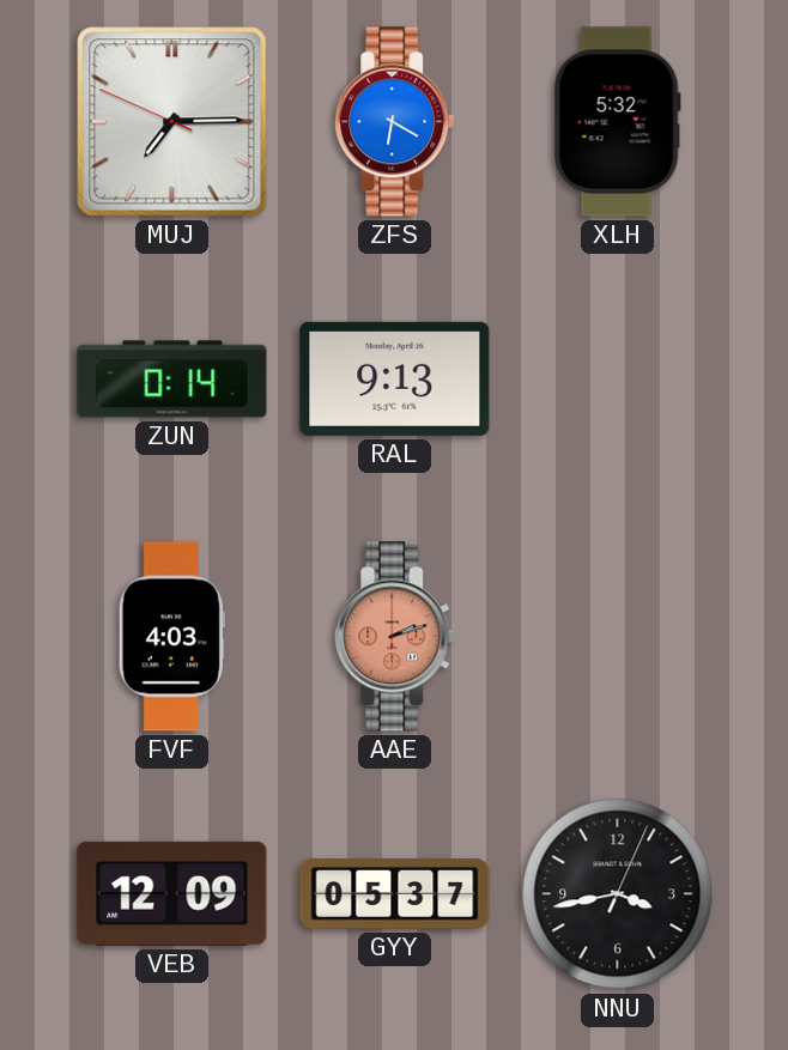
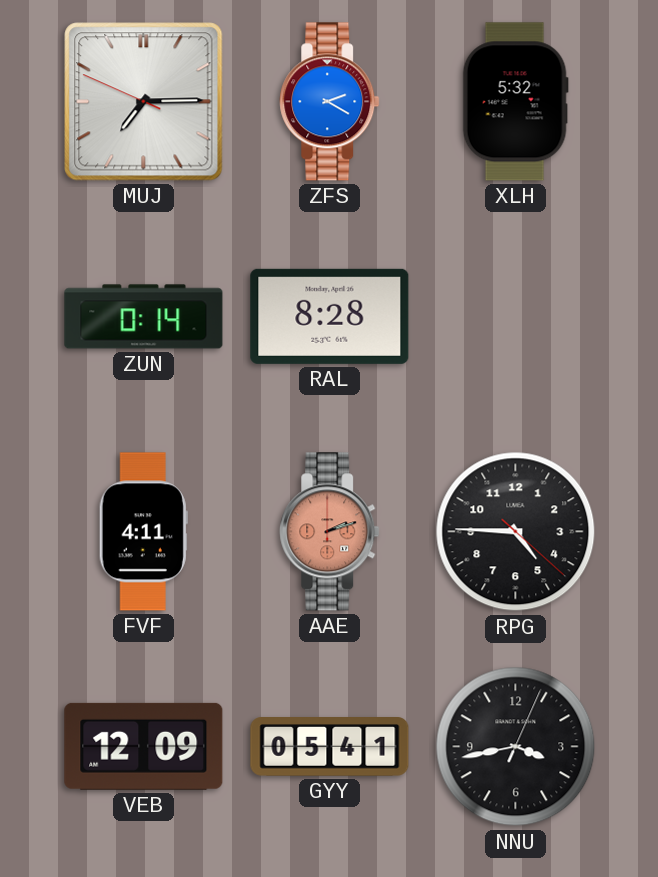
ZFS: 6:20 -> 2:20 (330, 102)
RAL: 9:13 -> 8:28 (330, 316)
FVF: 4:03 -> 4:11 (143, 532)
RPG: none -> 4:45 (516, 532)
GYY: 05:37 -> 05:41 (330, 747)
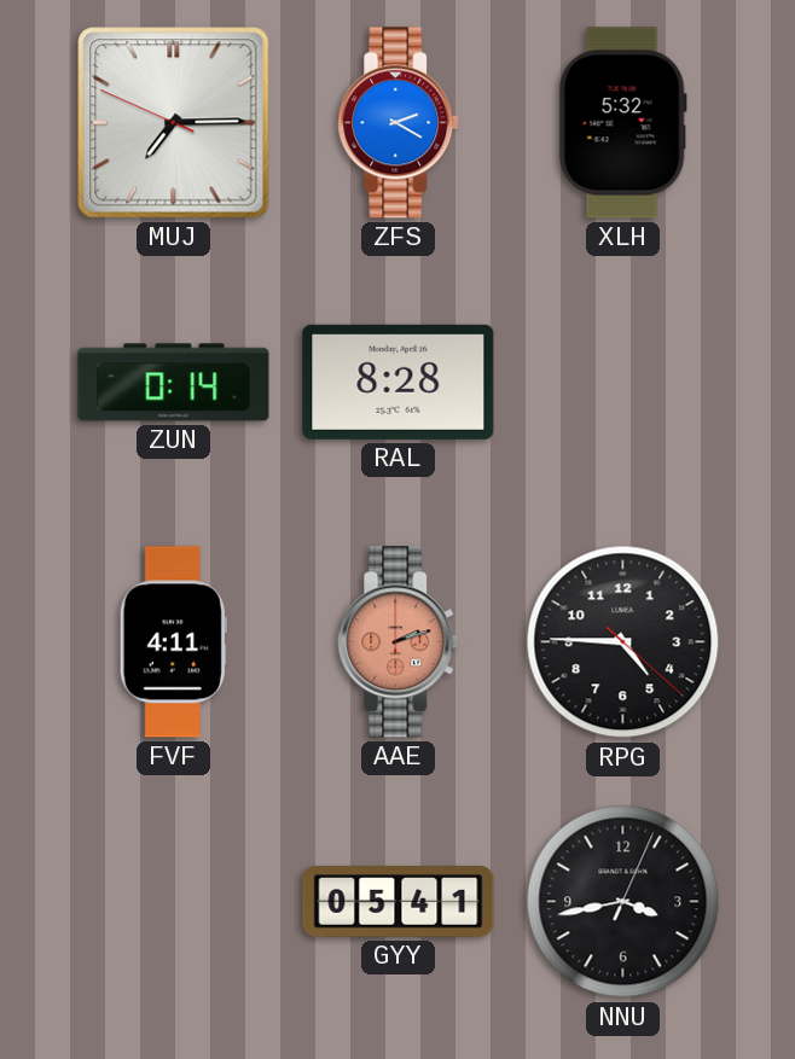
VEB: 12:09 -> none (144, 746)
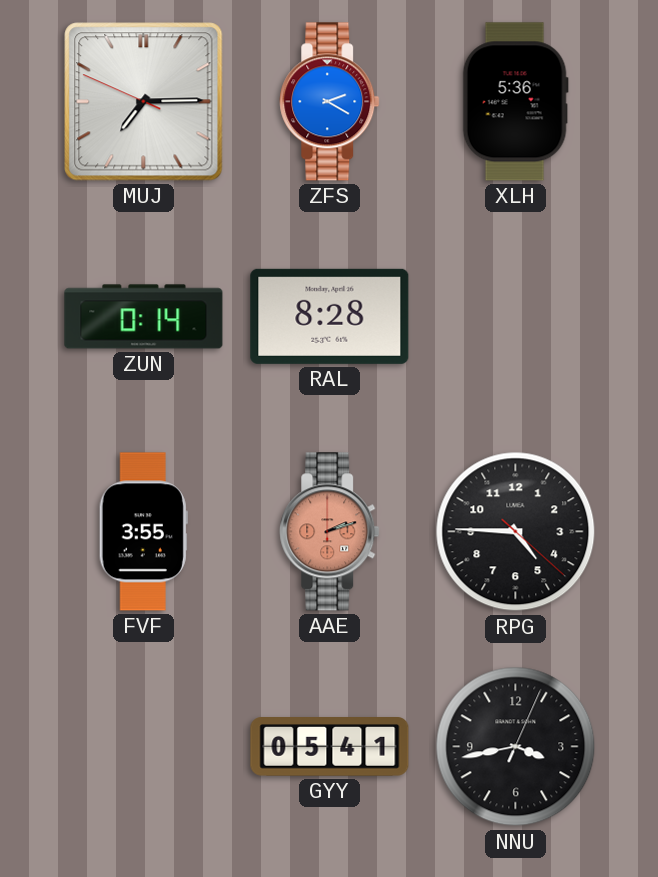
XLH: 5:32 -> 5:36 (515, 102)
FVF: 4:11 -> 3:55 (143, 532)
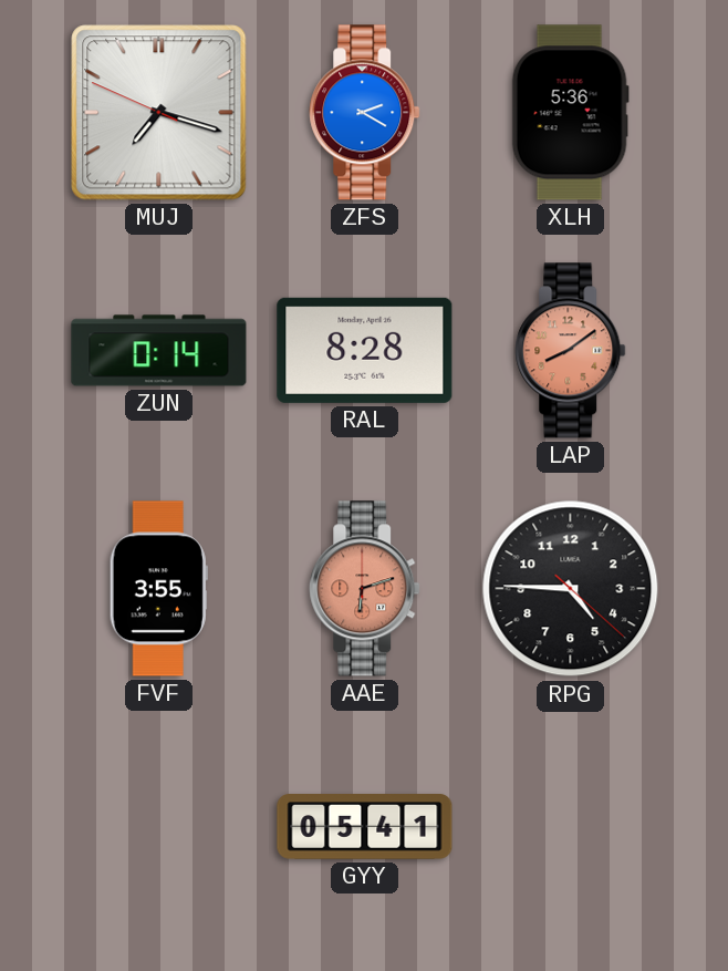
MUJ: 7:14 -> 7:17 (159, 113)
LAP: none -> 8:09 (571, 351)
AAE: 2:12 -> 6:12 (365, 589)
NNU: 3:43 -> none (516, 747)
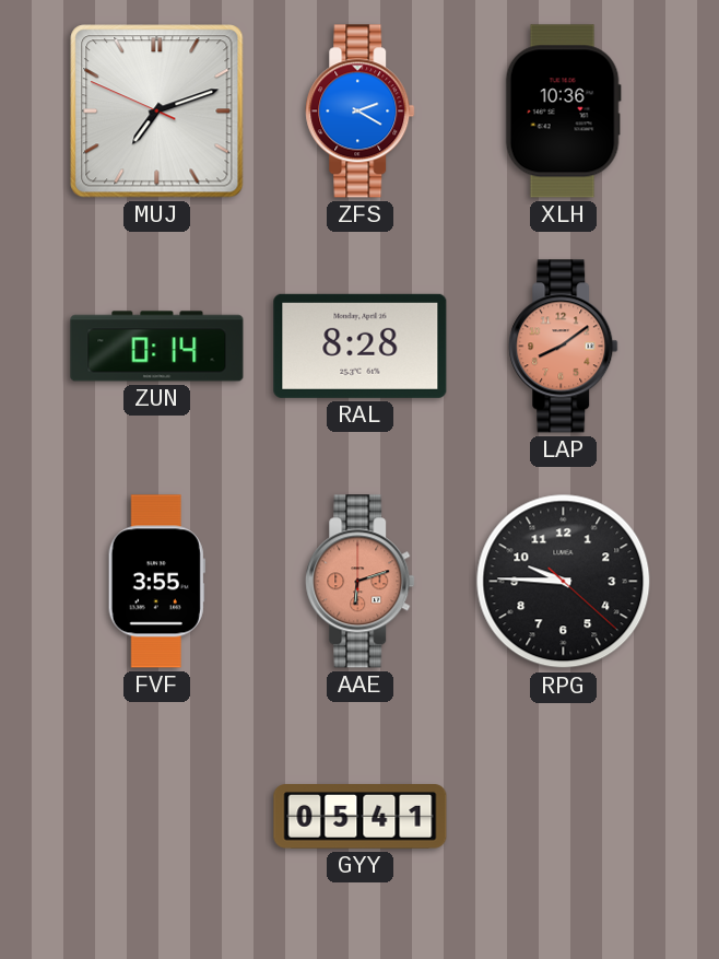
MUJ: 7:17 -> 7:11 (157, 112)
XLH: 5:36 -> 10:36 (563, 112)
RPG: 4:45 -> 9:45 (564, 582)
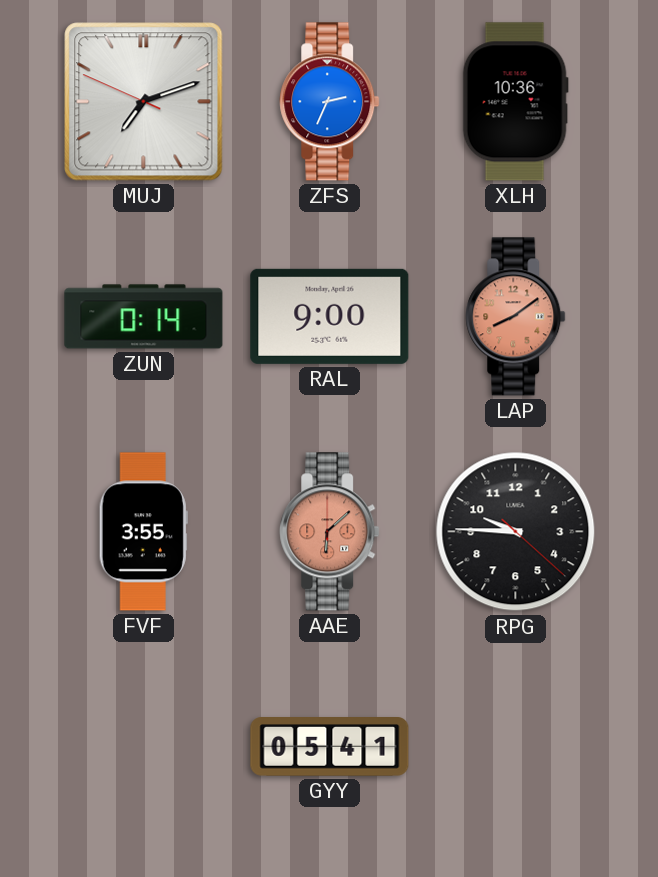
ZFS: 2:20 -> 2:34 (330, 102)
RAL: 8:28 -> 9:00 (330, 316)
AAE: 6:12 -> 6:08 (330, 532)
